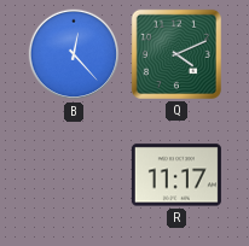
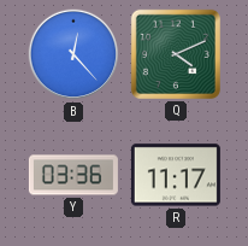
Y: none -> 03:36 (73, 175)
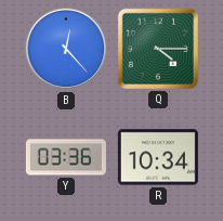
Q: 4:11 -> 4:15 (158, 49)
R: 11:17 -> 10:34 (158, 157)
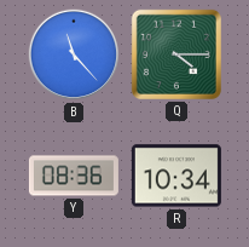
B: 12:23 -> 11:23 (74, 54)
Y: 03:36 -> 08:36 (74, 176)
